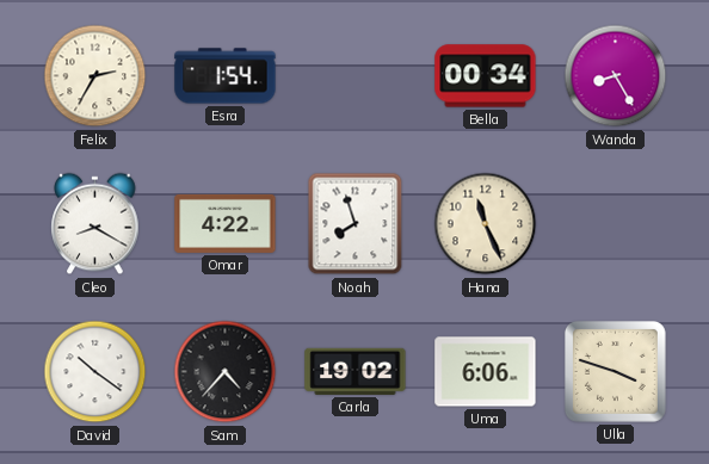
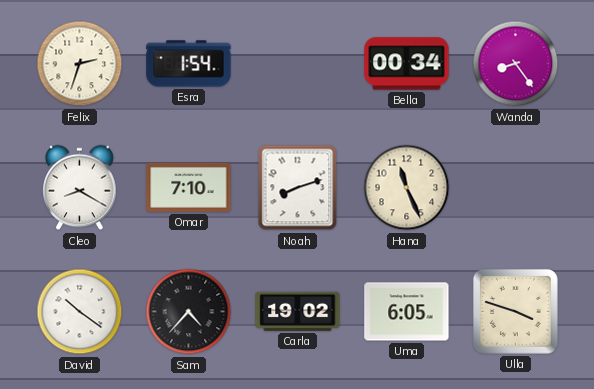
Felix: 2:35 -> 2:33 (80, 64)
Wanda: 8:25 -> 8:24 (516, 64)
Omar: 4:22 -> 7:10 (189, 187)
Noah: 7:57 -> 8:12 (298, 188)
Uma: 6:06 -> 6:05 (407, 312)
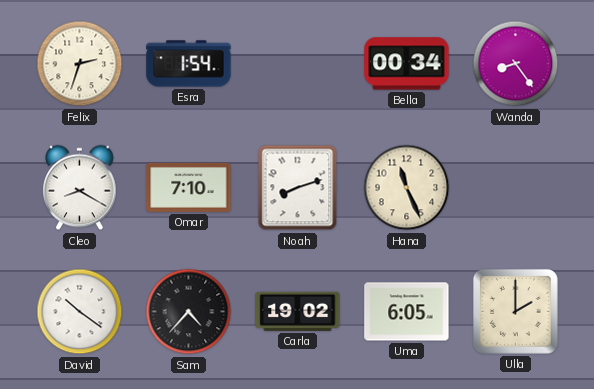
Ulla: 3:48 -> 2:00 (515, 311)
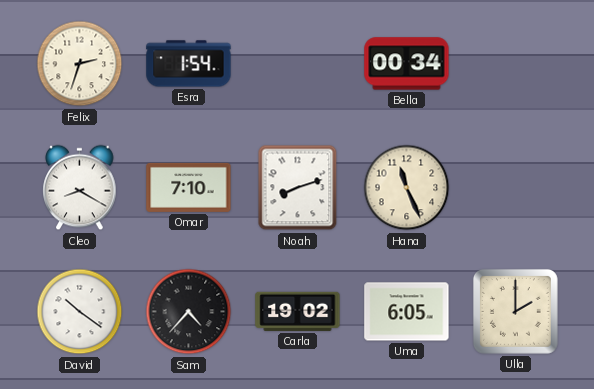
Wanda: 8:24 -> none (516, 64)
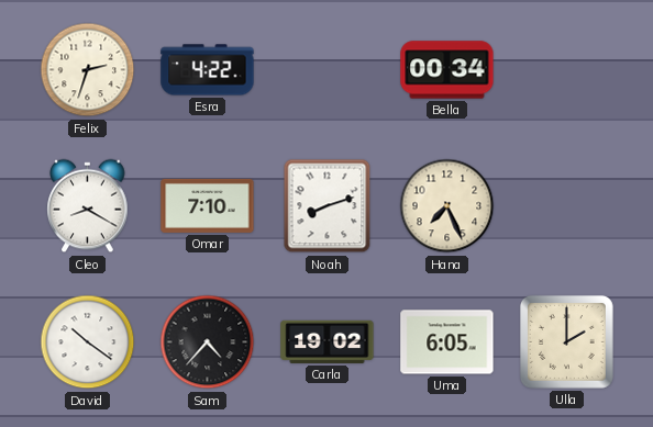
Esra: 1:54 -> 4:22 (208, 70)
Hana: 11:26 -> 7:26 (447, 206)
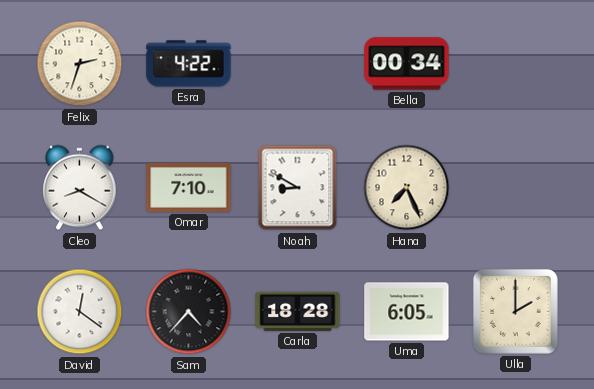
Noah: 8:12 -> 8:50 (298, 188)
David: 10:21 -> 12:21 (80, 312)
Carla: 19:02 -> 18:28 (298, 311)
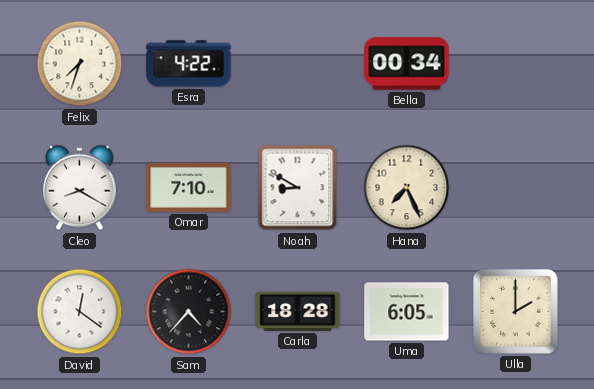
Felix: 2:33 -> 7:33 (80, 64)
